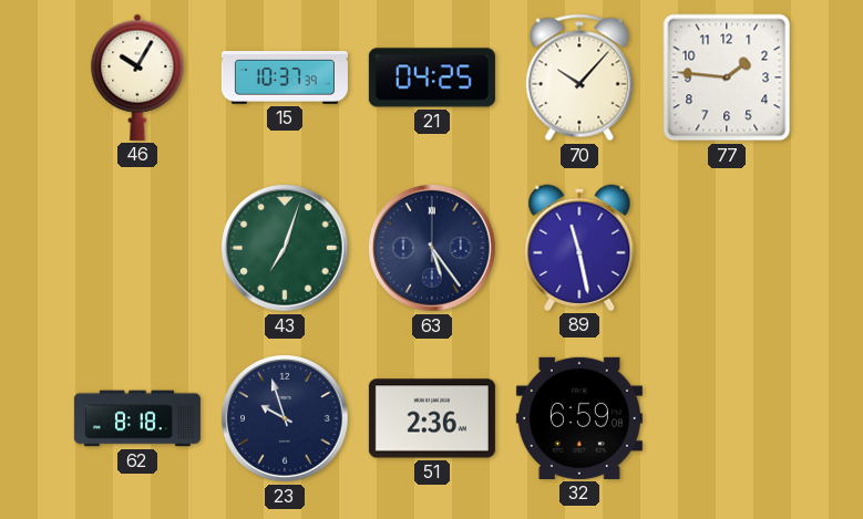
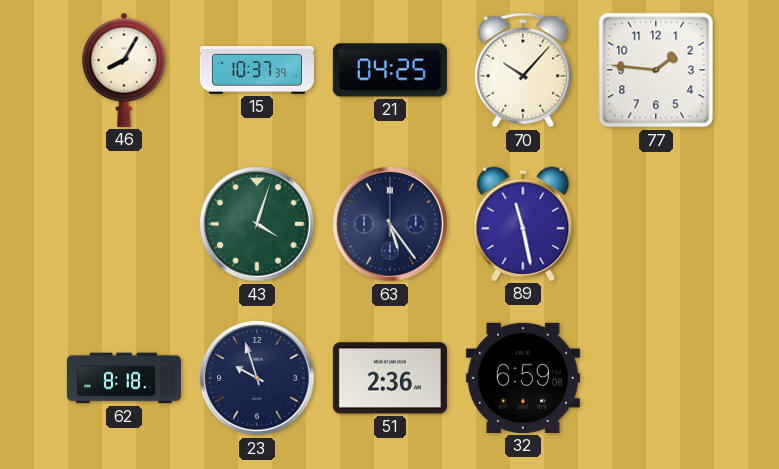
46: 10:05 -> 8:05 (124, 70)
43: 7:03 -> 4:03 (257, 224)
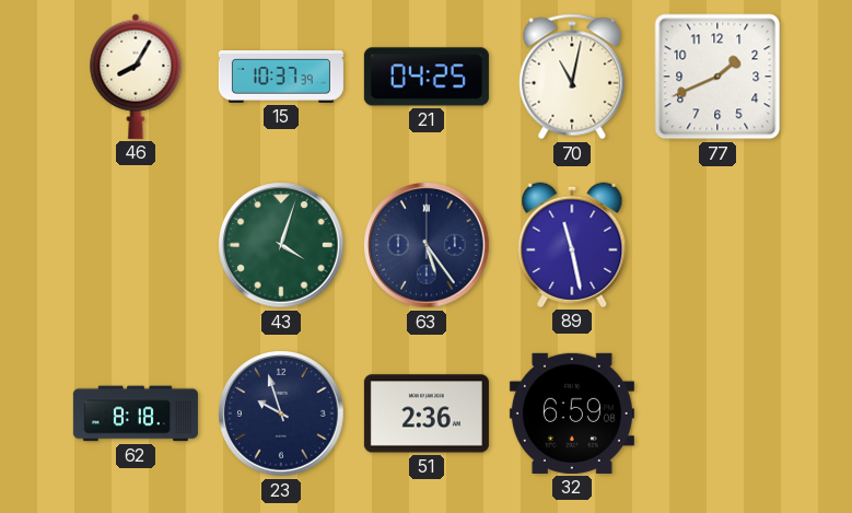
70: 10:07 -> 11:02 (572, 77)
77: 1:46 -> 1:41 (717, 77)
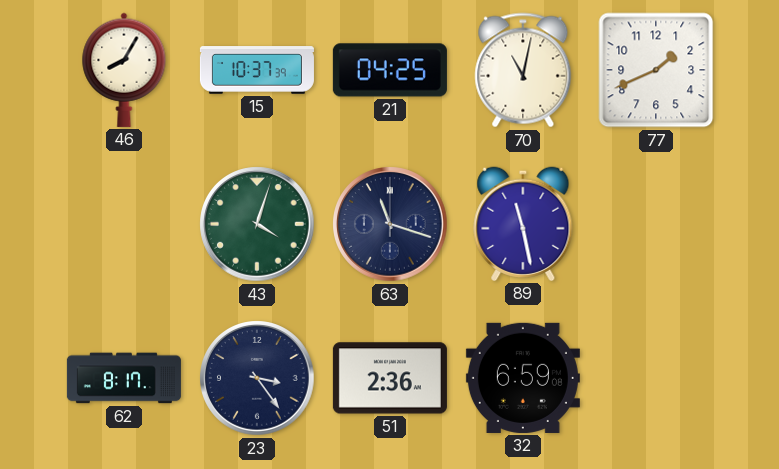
63: 5:24 -> 11:18 (390, 224)
62: 8:18 -> 8:17 (124, 378)
23: 9:57 -> 3:24 (257, 378)
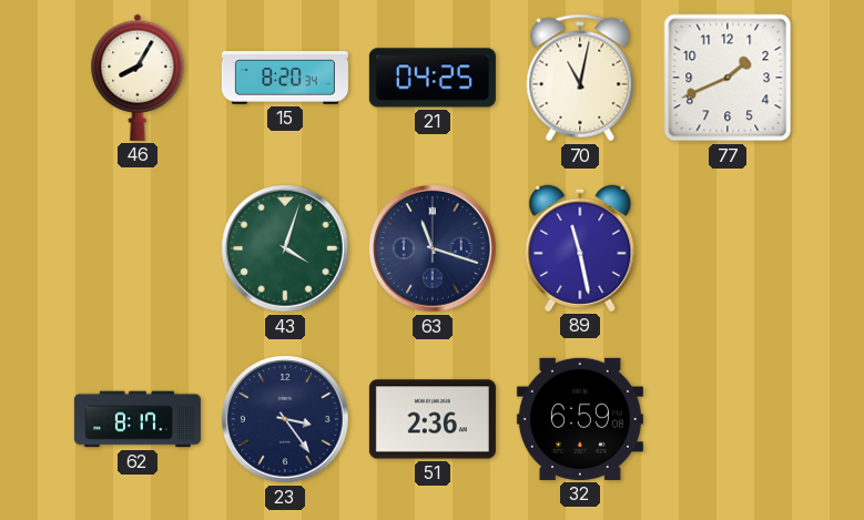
15: 10:37 -> 8:20 (285, 78)
